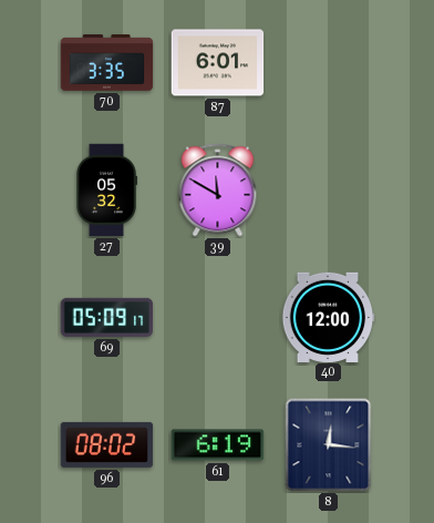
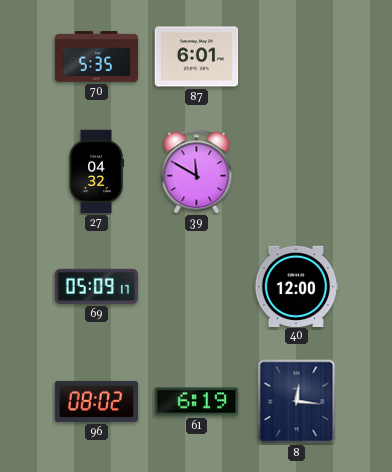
70: 3:35 -> 5:35 (97, 57)
27: 05:32 -> 04:32 (96, 172)
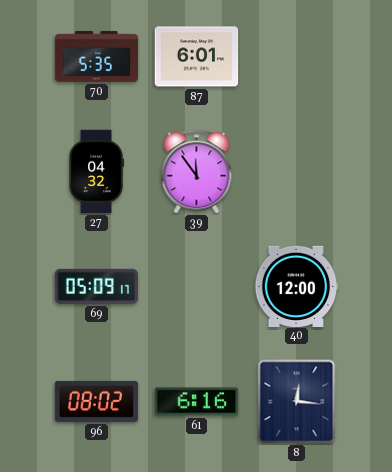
39: 11:50 -> 11:54 (197, 172)
61: 6:19 -> 6:16 (197, 402)
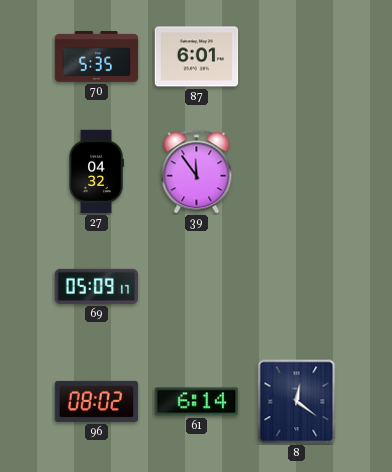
40: 12:00 -> none (296, 286)
61: 6:16 -> 6:14 (197, 402)
8: 12:16 -> 12:21 (297, 402)
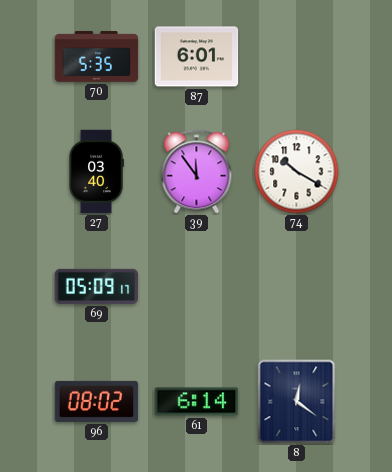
27: 04:32 -> 03:40 (96, 172)
74: none -> 10:20 (297, 172)
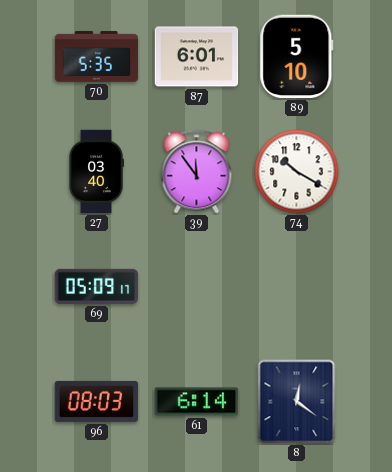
89: none -> 5:10 (297, 57)
96: 08:02 -> 08:03 (97, 401)
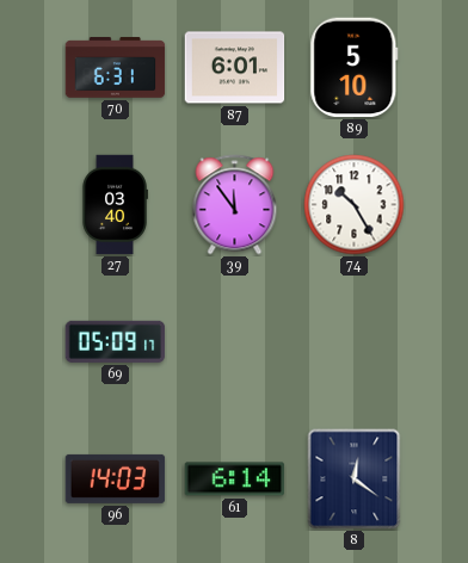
70: 5:35 -> 6:31 (116, 68)
74: 10:20 -> 10:25 (355, 205)
96: 08:03 -> 14:03 (116, 478)
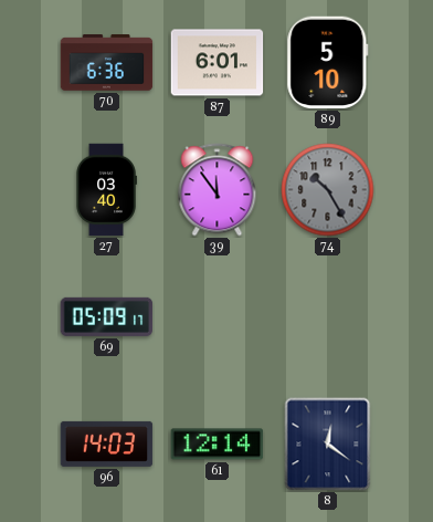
70: 6:31 -> 6:36 (107, 63)
74 dial: white -> grey (328, 190)
61: 6:14 -> 12:14 (218, 445)
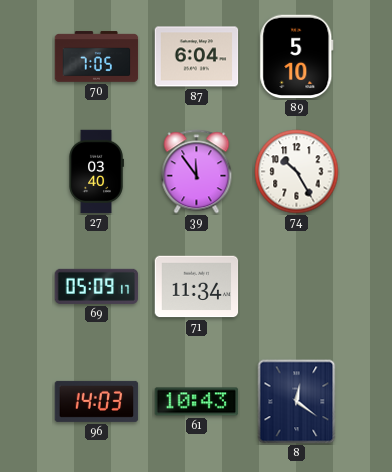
70: 6:36 -> 7:05 (97, 57)
87: 6:01 -> 6:04 (197, 57)
74 dial: grey -> white (297, 172)
71: none -> 11:34 (197, 287)
61: 12:14 -> 10:43 (197, 402)
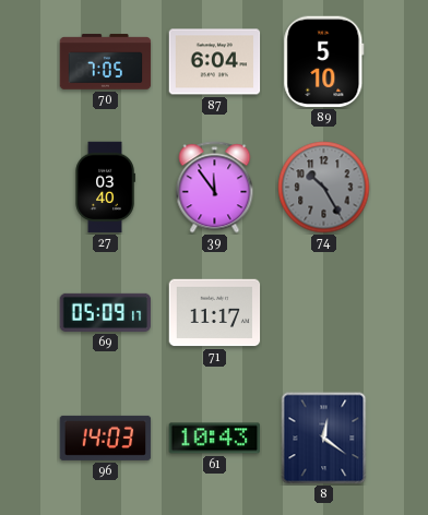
74 dial: white -> grey (324, 188)
71: 11:34 -> 11:17 (215, 313)
